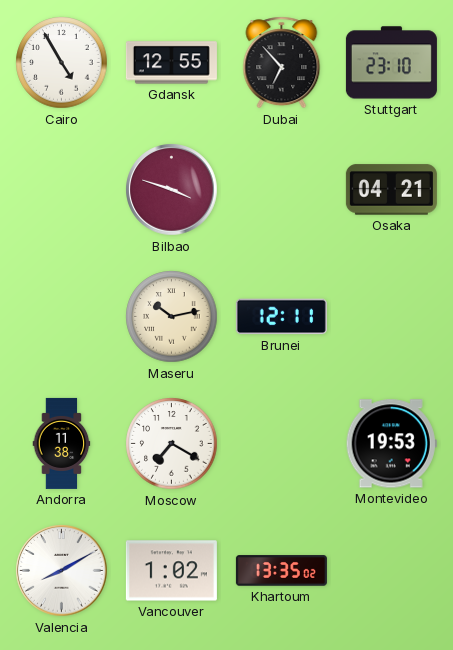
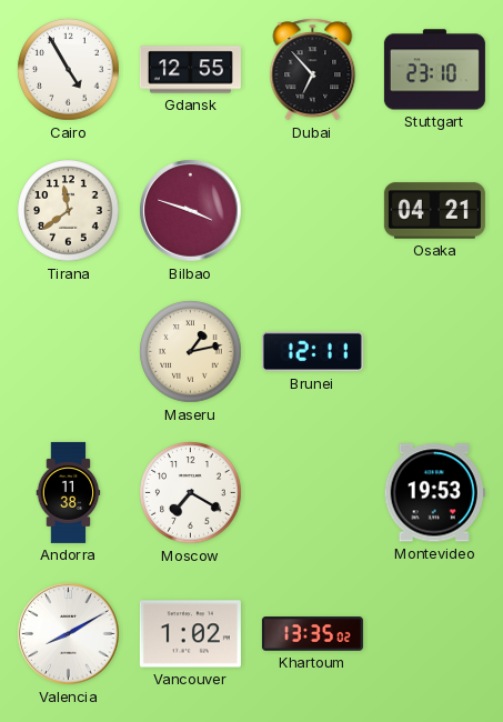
Tirana: none -> 11:39 (69, 211)
Maseru: 10:13 -> 1:13 (191, 352)
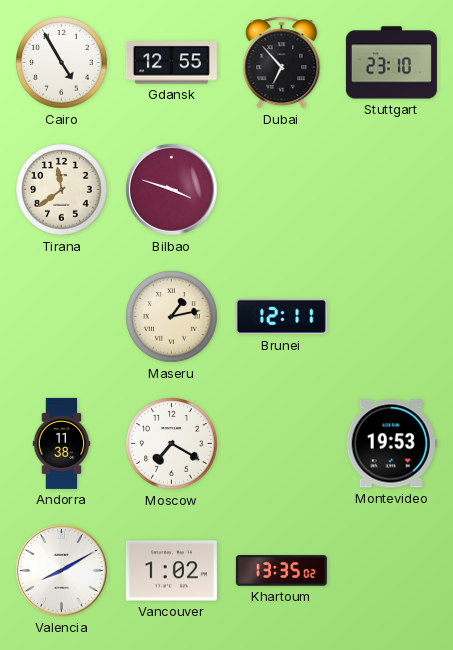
Osaka: 04:21 -> none (434, 211)
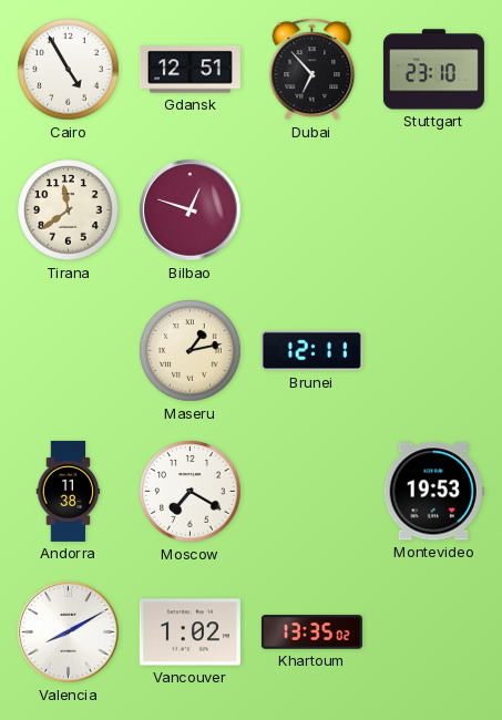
Gdansk: 12:55 -> 12:51 (189, 70)
Bilbao: 3:48 -> 12:48 (191, 210)
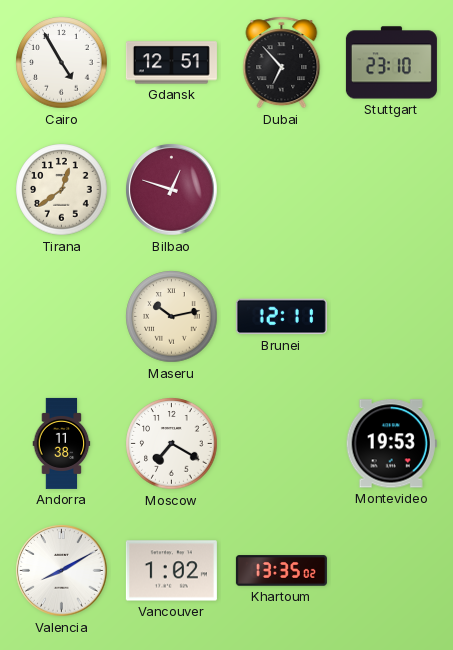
Tirana: 11:39 -> 12:39 (62, 190)
Maseru: 1:13 -> 10:13 (172, 317)
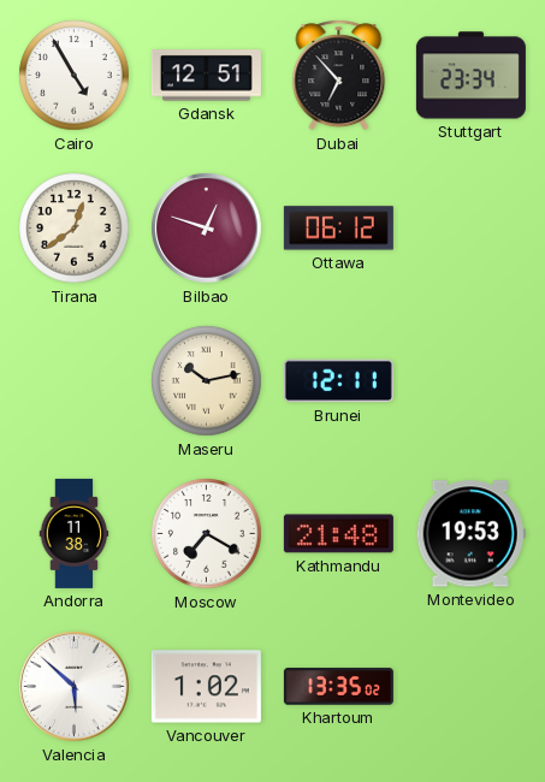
Stuttgart: 23:10 -> 23:34 (470, 76)
Ottawa: none -> 06:12 (338, 229)
Kathmandu: none -> 21:48 (338, 534)
Valencia: 8:10 -> 5:52 (75, 687)
